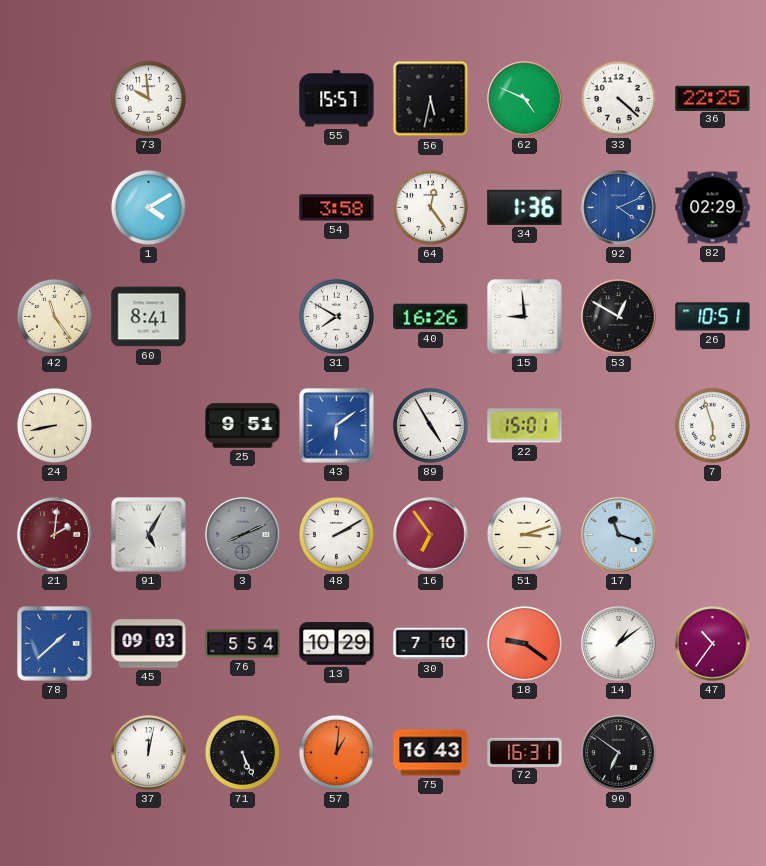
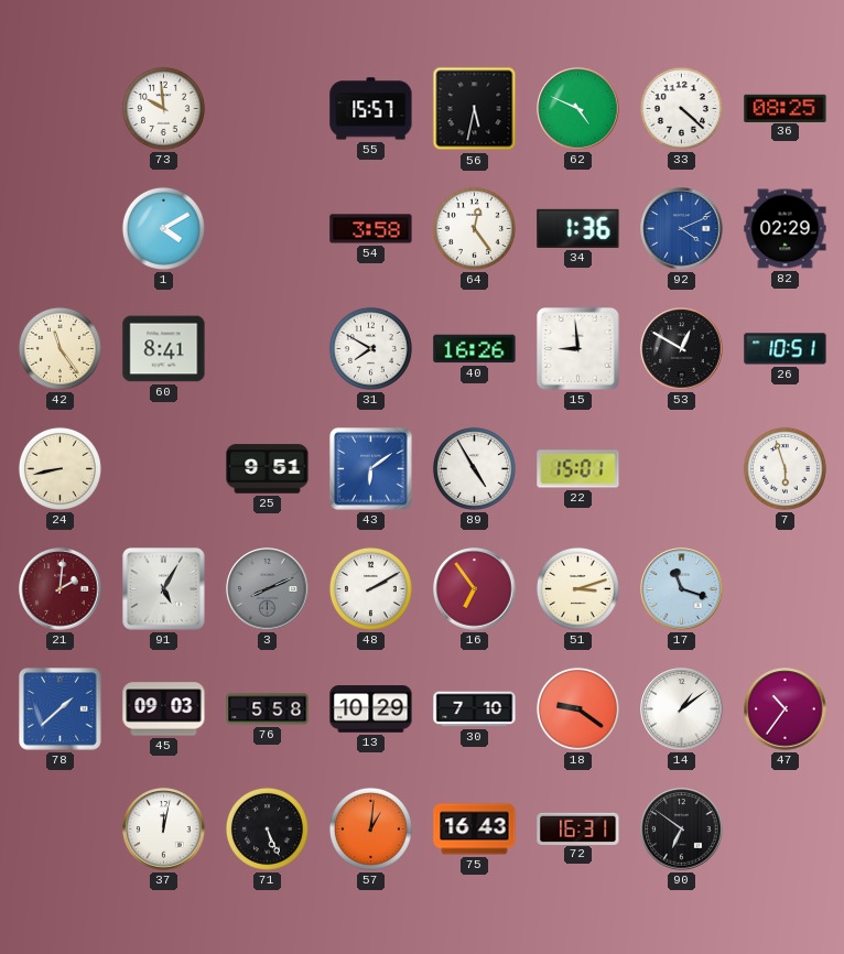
36: 22:25 -> 08:25 (786, 108)
76: 5:54 -> 5:58 (268, 709)
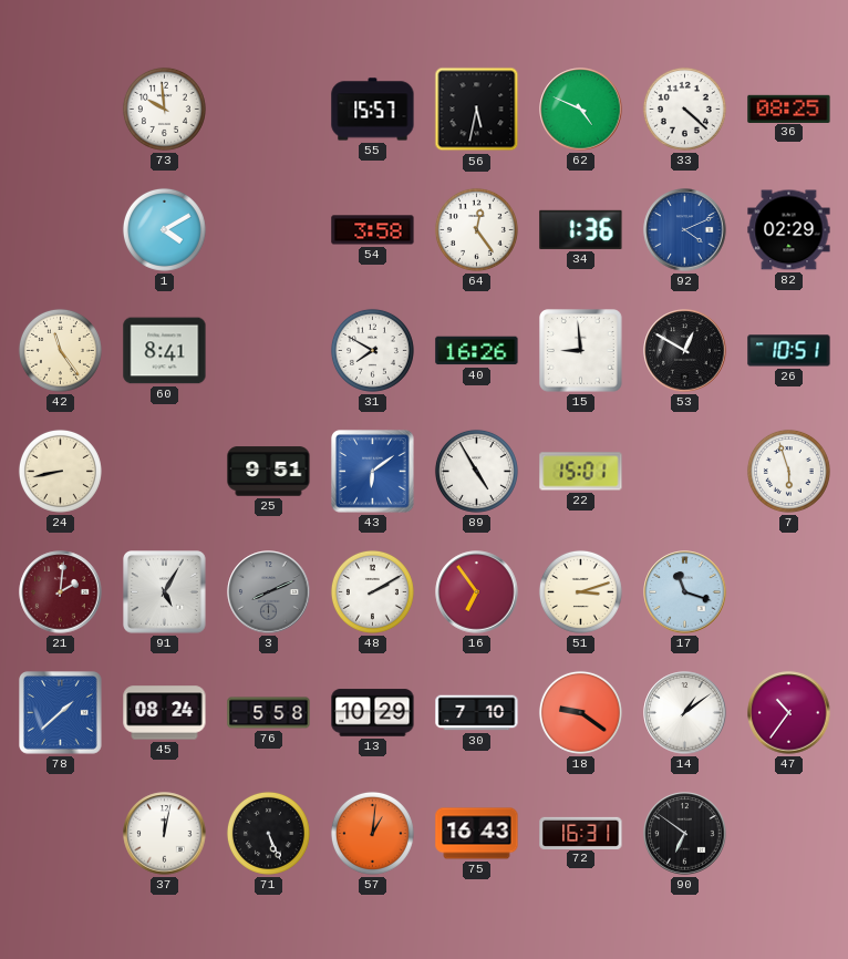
45: 09:03 -> 08:24 (165, 713)
